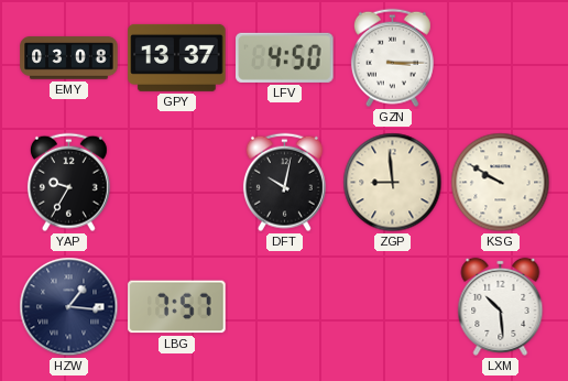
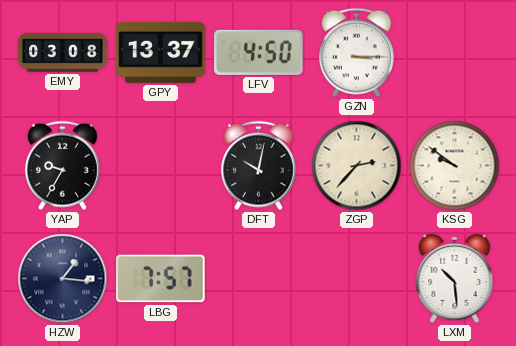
ZGP: 8:59 -> 2:37 (357, 166)
KSG: 9:50 -> 9:51 (455, 166)
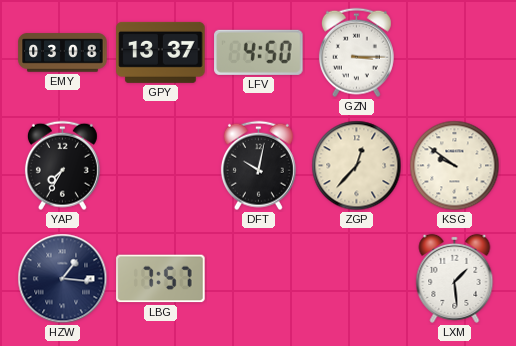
YAP: 9:35 -> 7:35 (62, 166)
ZGP: 2:37 -> 12:37 (357, 166)
LXM: 10:29 -> 1:29 (455, 278)
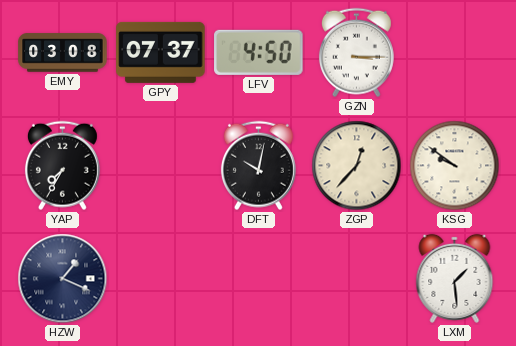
GPY: 13:37 -> 07:37 (161, 52)
HZW: 1:16 -> 1:19 (63, 279)
LBG: 7:57 -> none (161, 279)
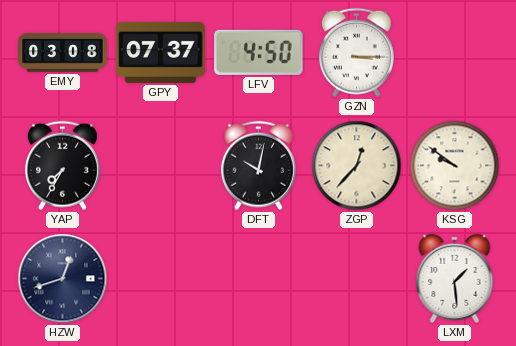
HZW: 1:19 -> 12:42 (63, 279)
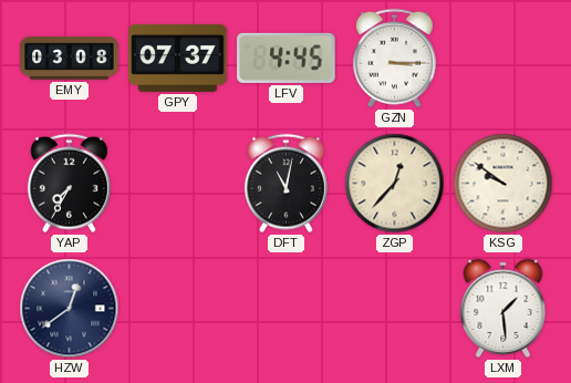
LFV: 4:50 -> 4:45 (287, 58)
DFT: 10:02 -> 11:02 (285, 184)
HZW: 12:42 -> 12:39 (70, 309)
